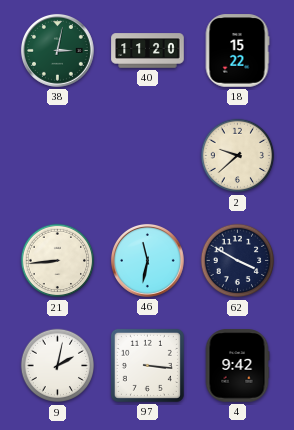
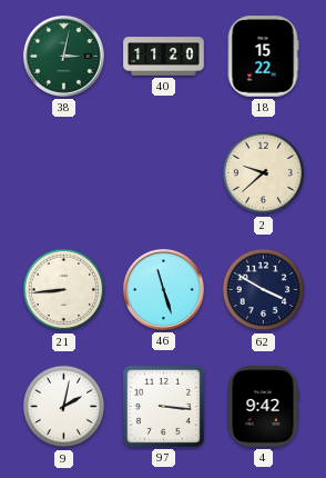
46: 11:32 -> 11:27 (163, 289)
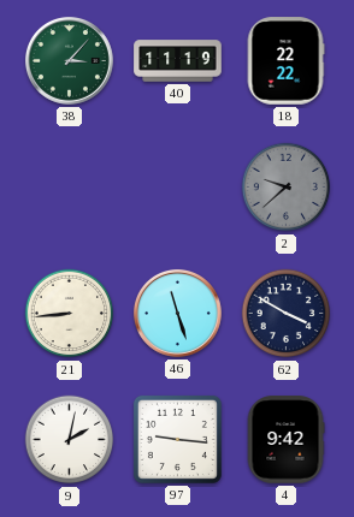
38: 3:02 -> 3:07 (69, 60)
40: 11:20 -> 11:19 (178, 61)
18: 15:22 -> 22:22 (285, 61)
2 dial: cream -> grey (287, 188)
97: 3:16 -> 9:16 (177, 439)
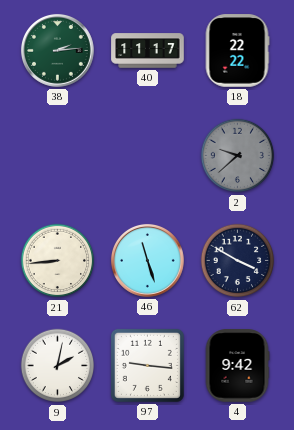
38: 3:07 -> 2:14 (57, 50)
40: 11:19 -> 11:17 (148, 51)
